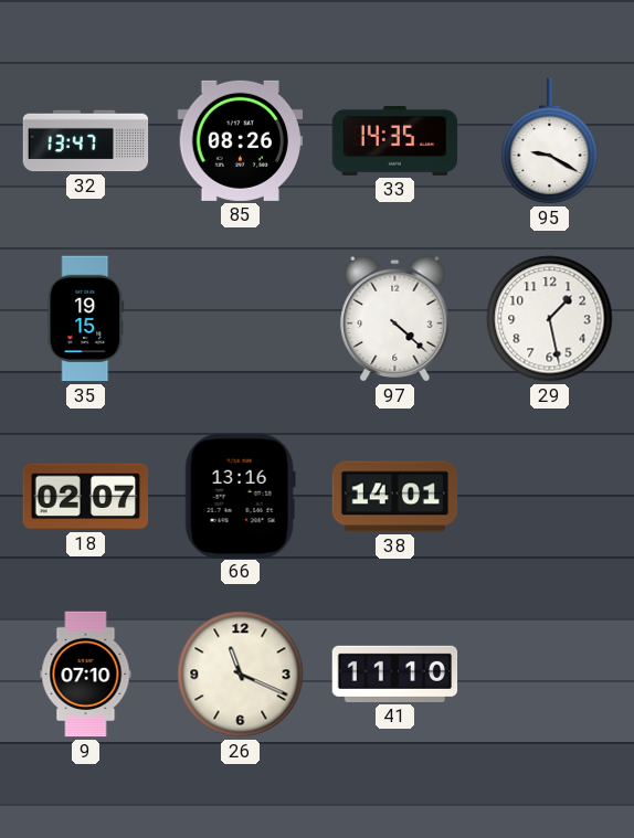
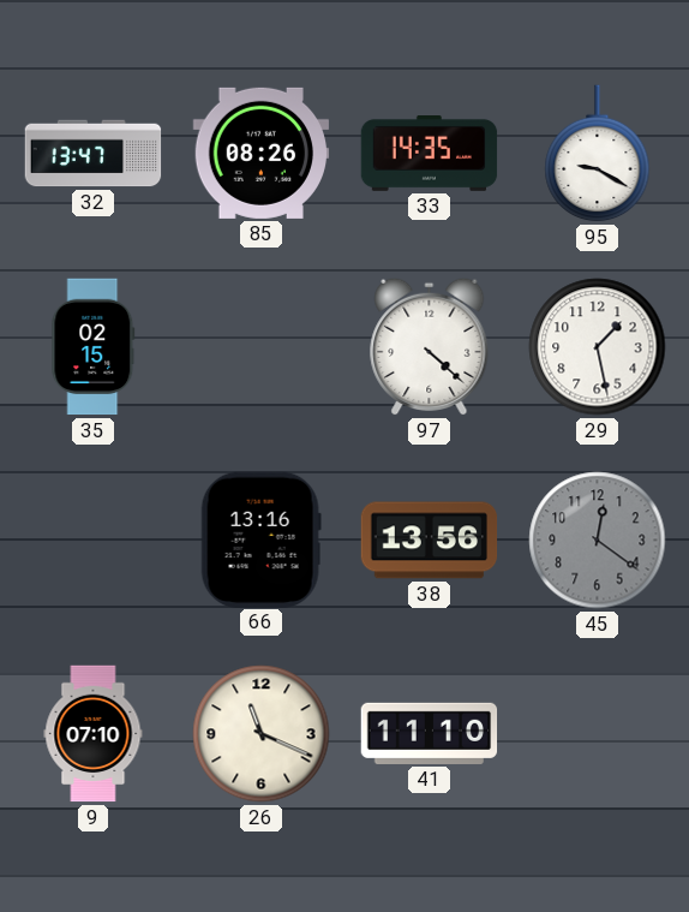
35: 19:15 -> 02:15 (94, 347)
18: 02:07 -> none (86, 497)
38: 14:01 -> 13:56 (430, 541)
45: none -> 12:21 (598, 541)
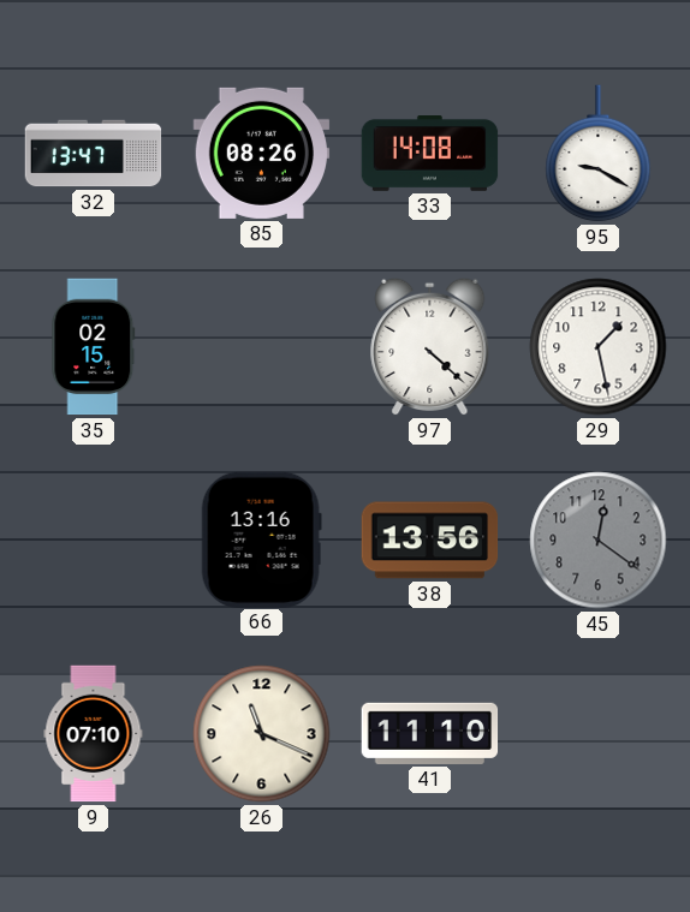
33: 14:35 -> 14:08 (430, 154)
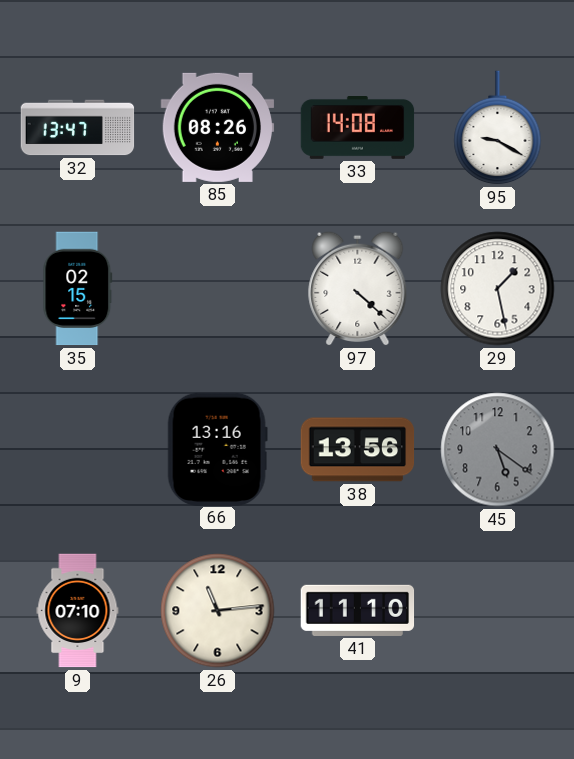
45: 12:21 -> 5:21 (498, 450)
26: 11:19 -> 11:14 (218, 611)
